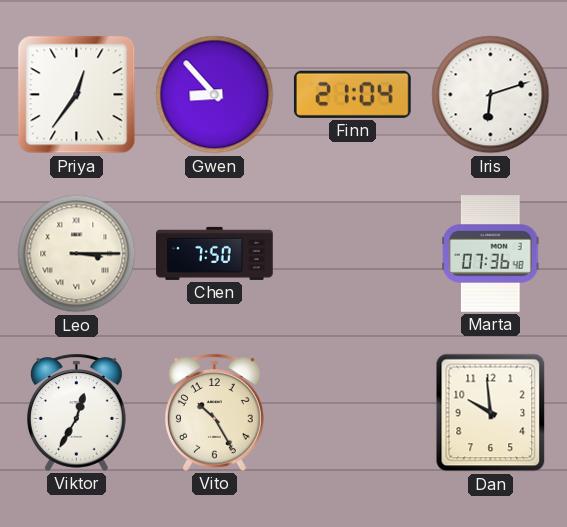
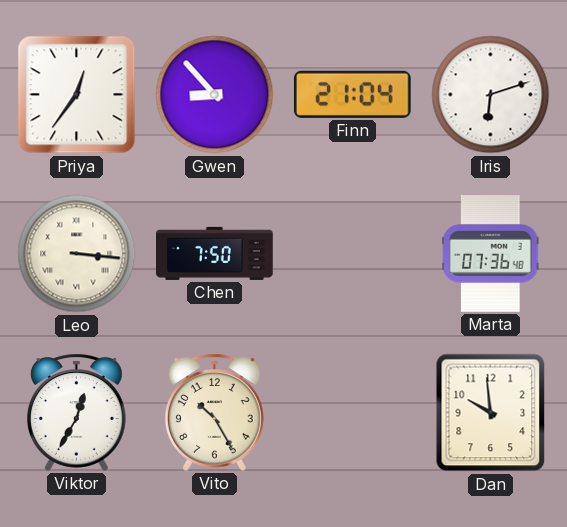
Leo: 3:15 -> 3:16 (77, 254)
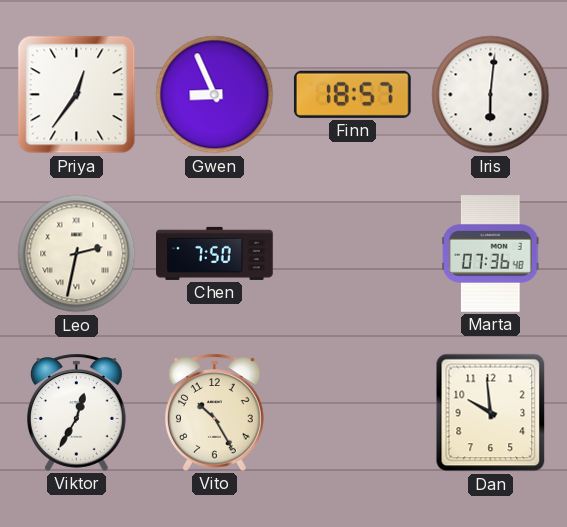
Gwen: 8:53 -> 8:56 (215, 95)
Finn: 21:04 -> 18:57 (352, 94)
Iris: 6:12 -> 6:01 (491, 95)
Leo: 3:16 -> 2:32 (77, 254)
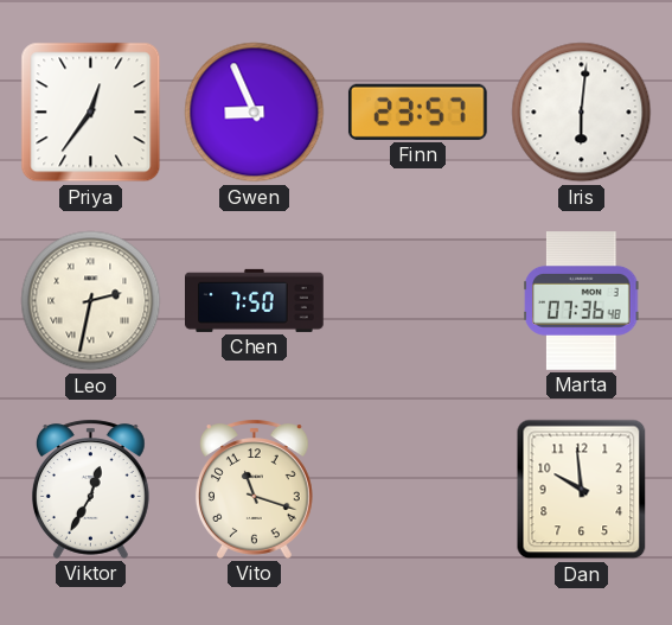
Finn: 18:57 -> 23:57 (417, 111)
Vito: 10:25 -> 11:18 (254, 489)
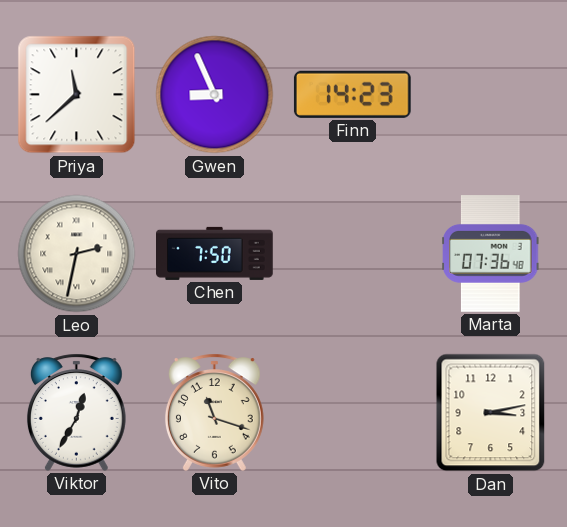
Priya: 12:36 -> 11:38 (77, 95)
Finn: 23:57 -> 14:23 (352, 94)
Iris: 6:01 -> none (582, 113)
Dan: 9:59 -> 3:13 (491, 413)
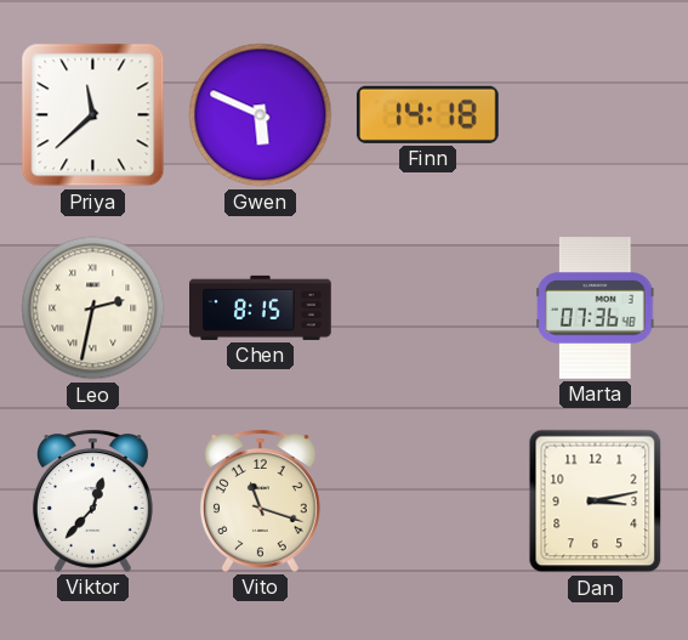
Gwen: 8:56 -> 5:49 (261, 115)
Finn: 14:23 -> 14:18 (427, 114)
Chen: 7:50 -> 8:15 (261, 307)
Viktor: 12:35 -> 12:37 (92, 500)
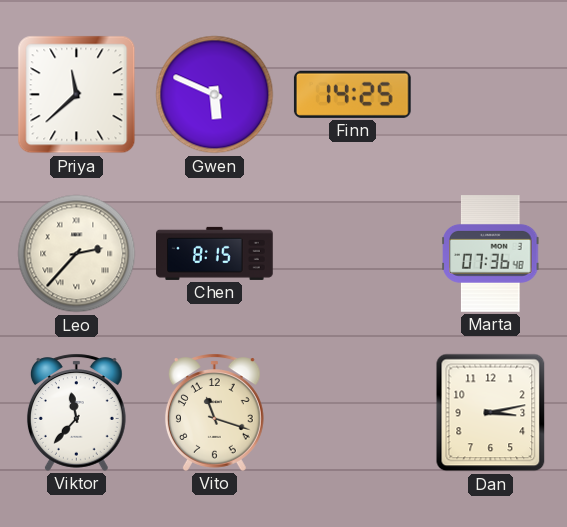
Finn: 14:18 -> 14:25 (352, 94)
Leo: 2:32 -> 2:37 (77, 254)
Viktor: 12:37 -> 11:37 (76, 412)
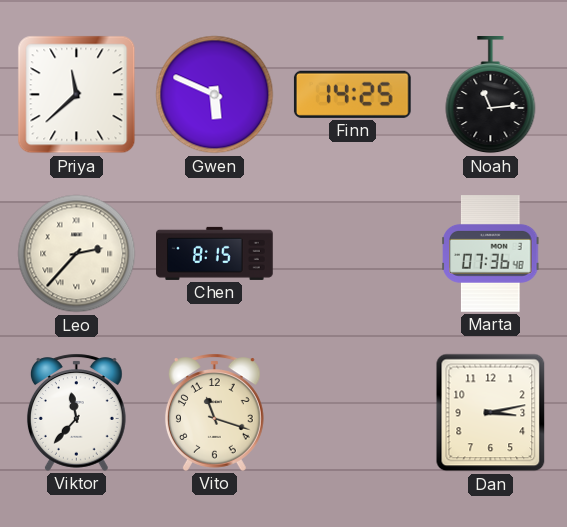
Noah: none -> 11:14 (491, 96)
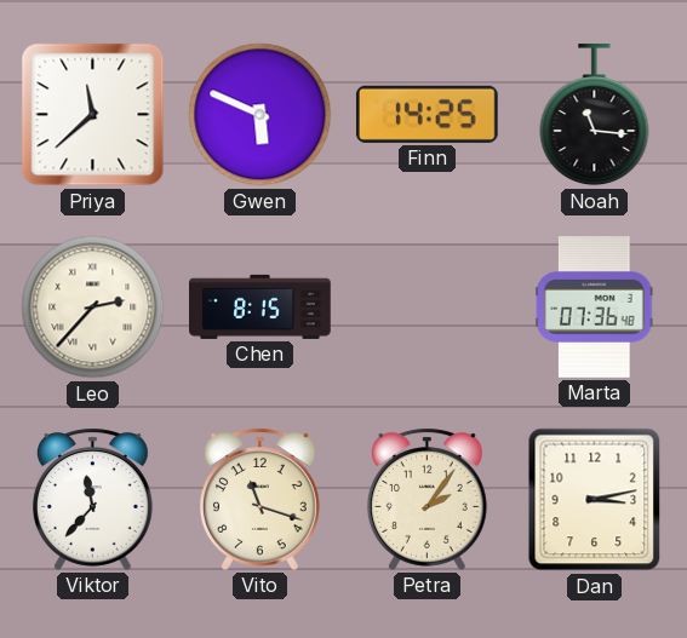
Noah: 11:14 -> 11:16 (595, 116)
Petra: none -> 2:06 (426, 499)
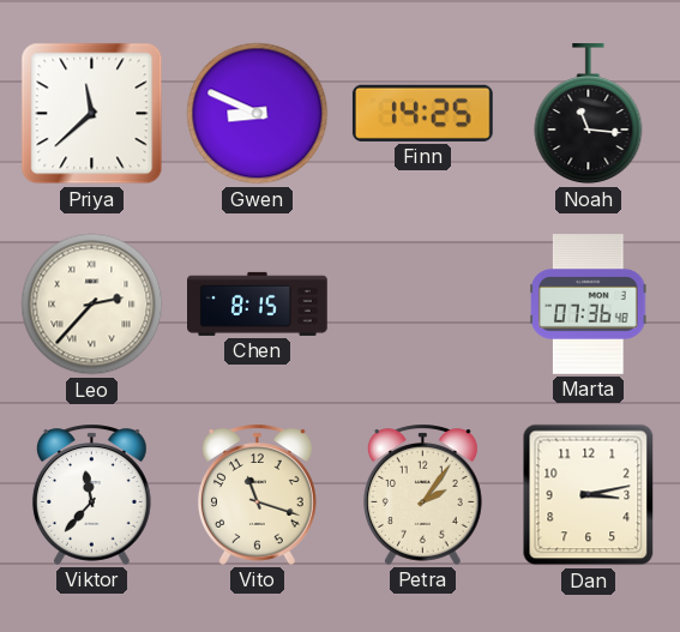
Gwen: 5:49 -> 8:49 (258, 114)
